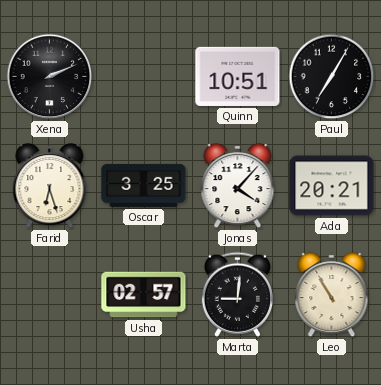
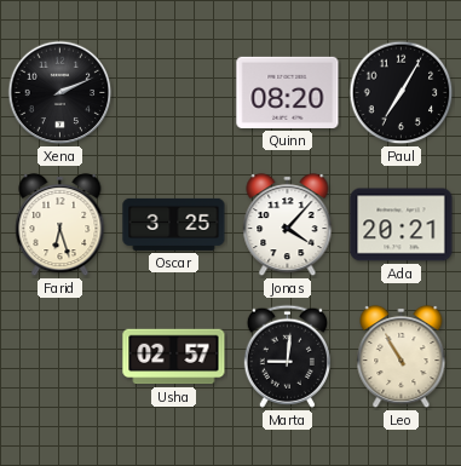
Quinn: 10:51 -> 08:20 (288, 92)
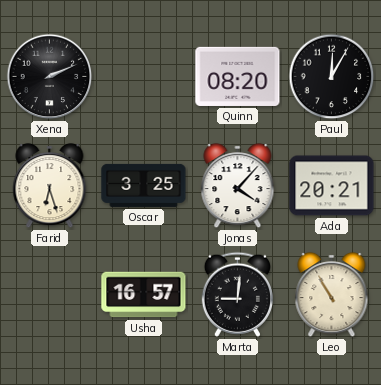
Paul: 7:05 -> 12:05 (332, 77)
Usha: 02:57 -> 16:57 (144, 295)
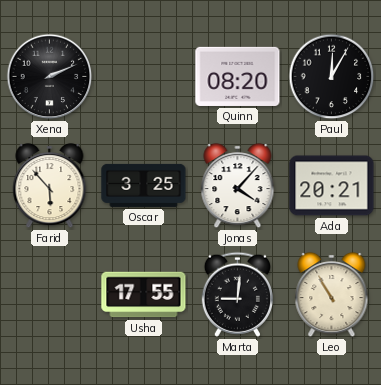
Farid: 6:27 -> 5:53 (50, 186)
Usha: 16:57 -> 17:55 (144, 295)
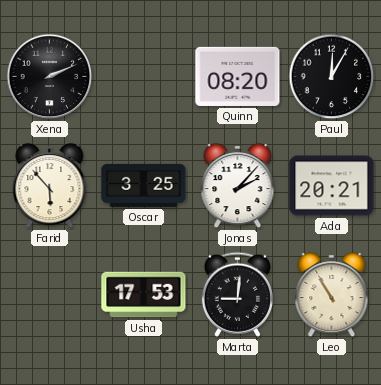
Jonas: 4:07 -> 2:07 (238, 186)
Usha: 17:55 -> 17:53 (144, 295)
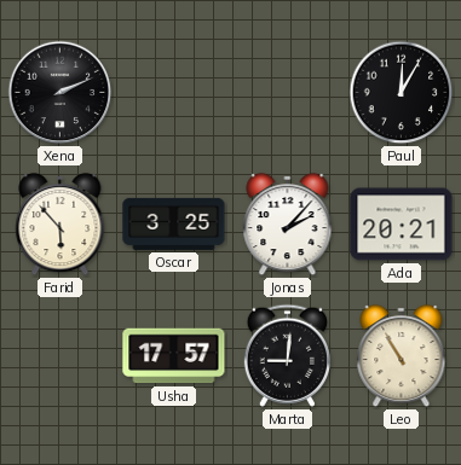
Quinn: 08:20 -> none (238, 76)
Usha: 17:53 -> 17:57 (174, 356)
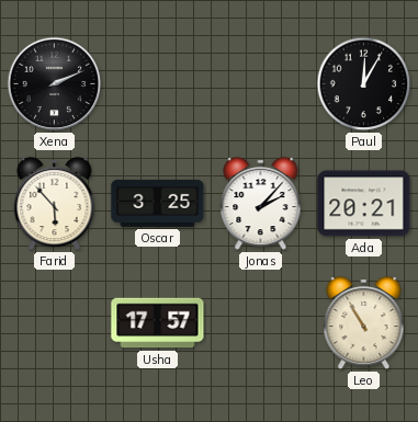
Marta: 9:01 -> none (287, 355)
